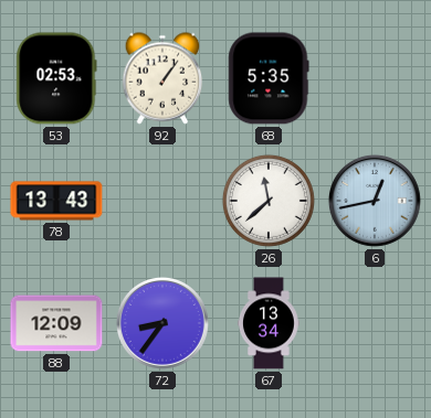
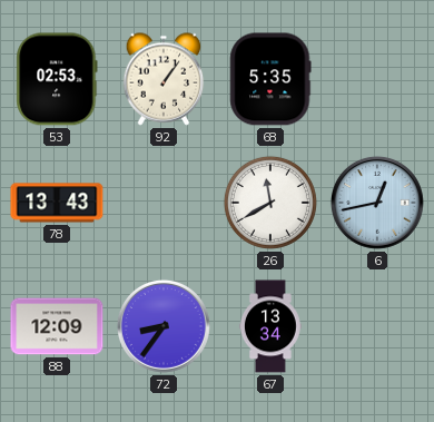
26: 11:38 -> 11:40 (270, 203)
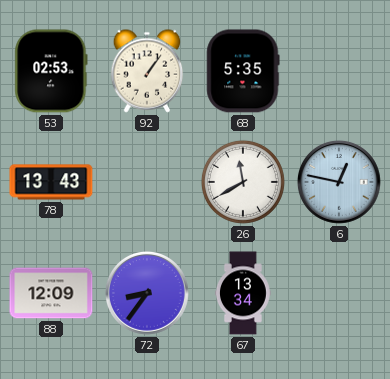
6: 12:43 -> 12:47 (339, 182)
